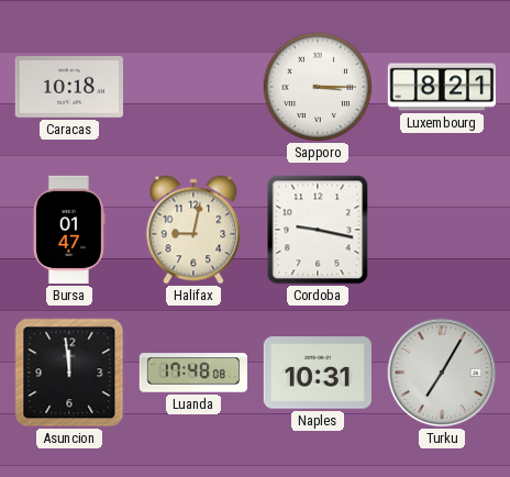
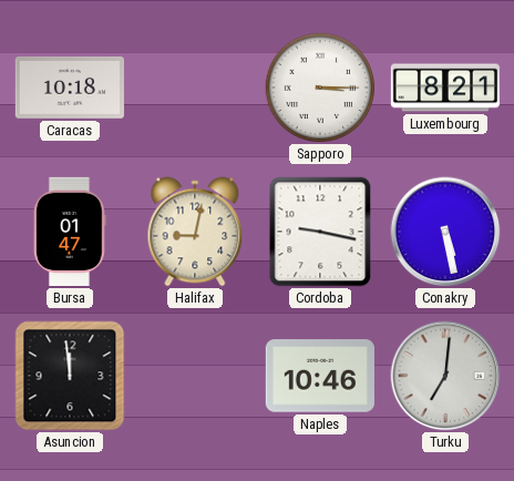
Conakry: none -> 5:28 (445, 232)
Luanda: 17:48 -> none (192, 373)
Naples: 10:31 -> 10:46 (320, 376)
Turku: 7:05 -> 7:01 (445, 376)
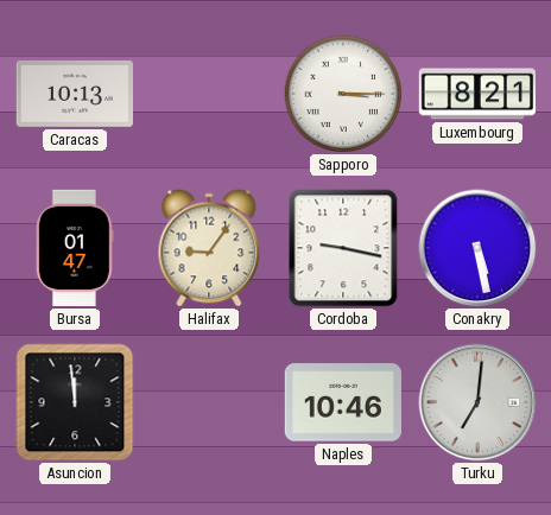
Caracas: 10:18 -> 10:13 (75, 95)
Halifax: 9:02 -> 9:06 (209, 248)
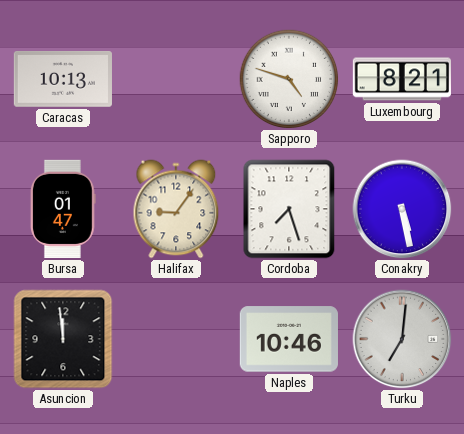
Sapporo: 3:15 -> 4:48 (289, 79)
Cordoba: 9:17 -> 7:27 (289, 209)
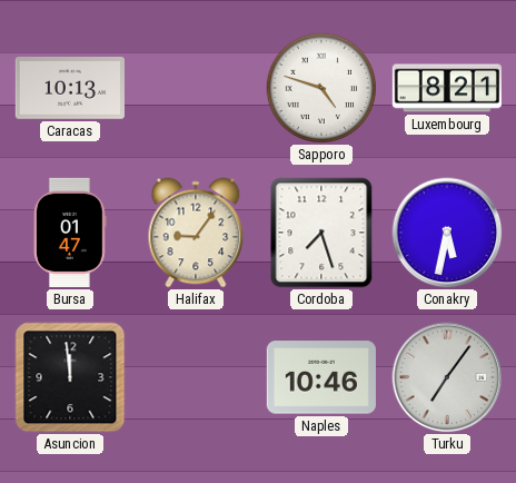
Conakry: 5:28 -> 5:32 (447, 233)
Turku: 7:01 -> 7:06 (447, 377)
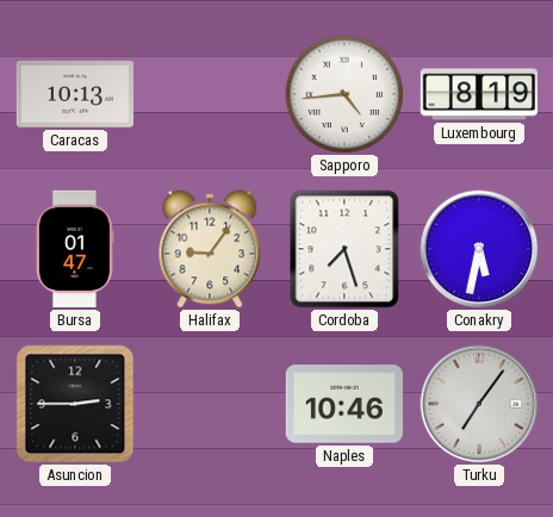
Sapporo: 4:48 -> 4:44 (344, 94)
Luxembourg: 8:21 -> 8:19 (478, 94)
Asuncion: 11:59 -> 2:45 (75, 404)
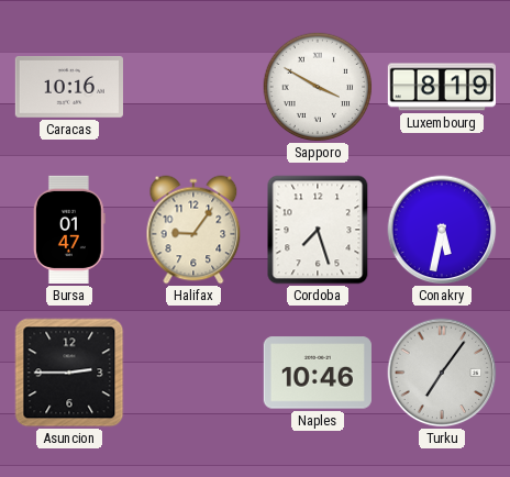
Caracas: 10:13 -> 10:16 (69, 88)
Sapporo: 4:44 -> 3:50 (318, 87)
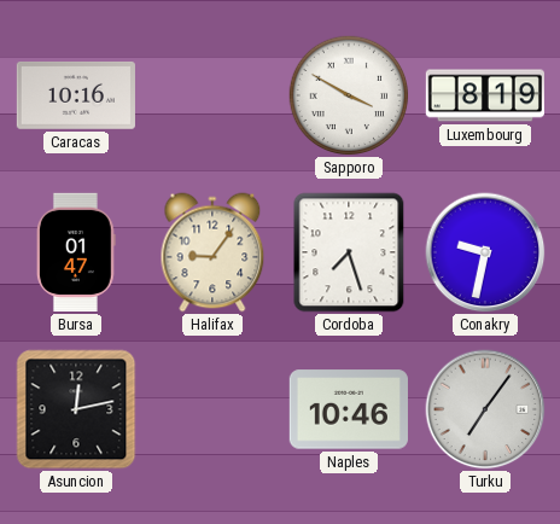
Conakry: 5:32 -> 9:32 (485, 252)
Asuncion: 2:45 -> 12:13 (76, 409)
